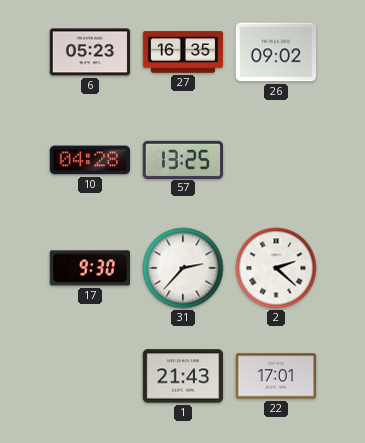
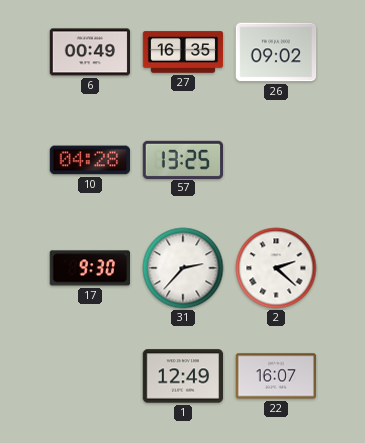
6: 05:23 -> 00:49 (90, 52)
1: 21:43 -> 12:49 (183, 376)
22: 17:01 -> 16:07 (276, 376)
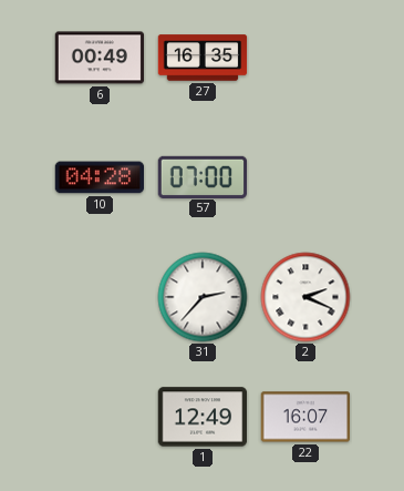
26: 09:02 -> none (276, 52)
57: 13:25 -> 07:00 (203, 176)
17: 9:30 -> none (89, 268)
2: 2:22 -> 2:19 (305, 297)
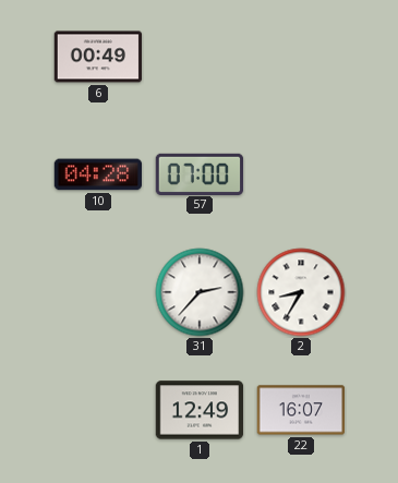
27: 16:35 -> none (203, 58)
2: 2:19 -> 8:35 (301, 292)
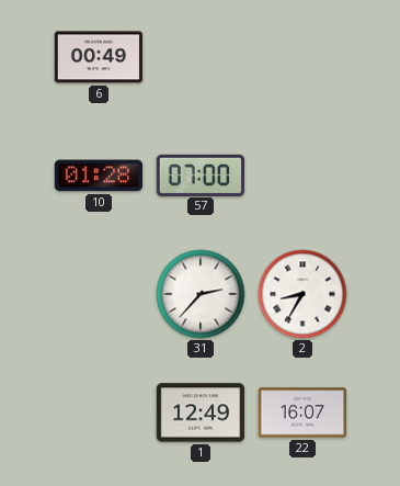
10: 04:28 -> 01:28 (99, 176)
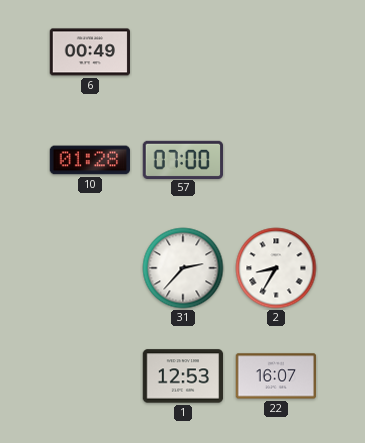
1: 12:49 -> 12:53 (183, 376)
